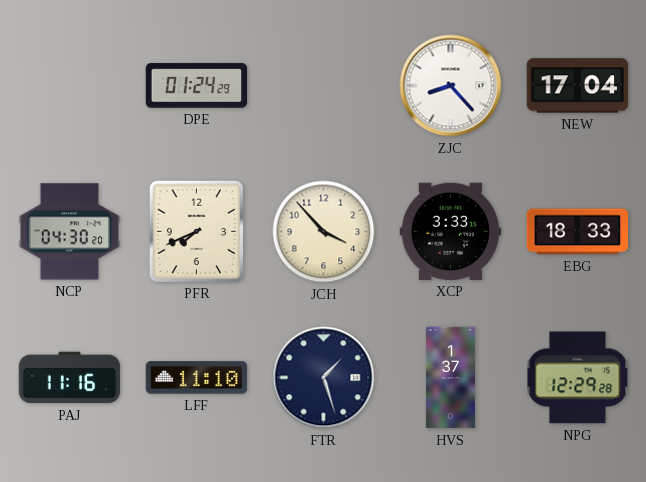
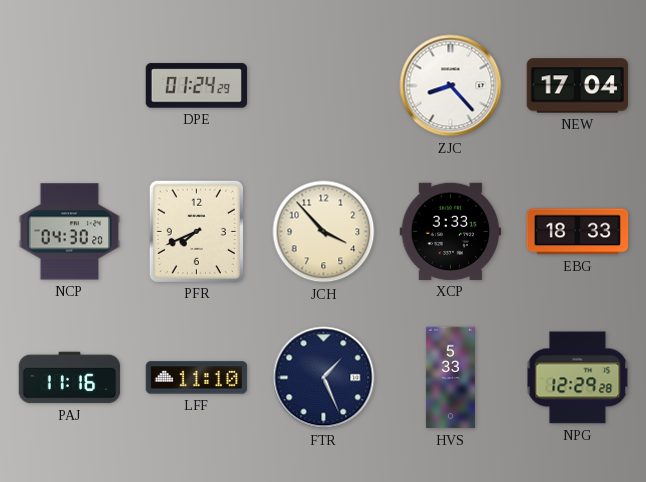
FTR: 1:27 -> 1:26 (324, 378)
HVS: 1:37 -> 5:33 (450, 378)
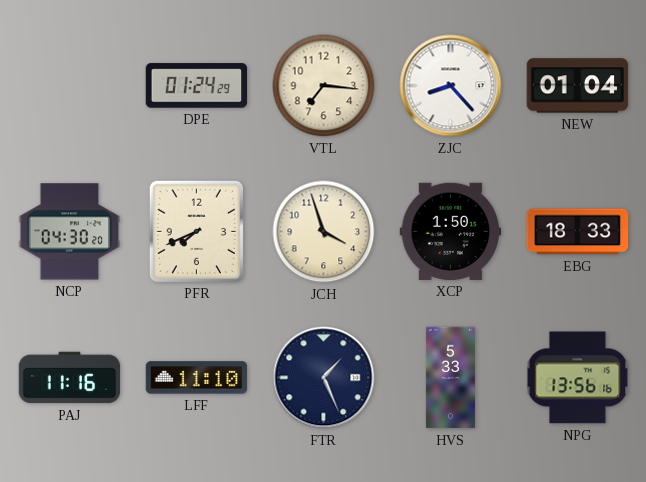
VTL: none -> 7:16 (324, 86)
NEW: 17:04 -> 01:04 (578, 86)
JCH: 3:53 -> 3:57 (324, 232)
XCP: 3:33 -> 1:50 (451, 231)
NPG: 12:29 -> 13:56 (578, 378)
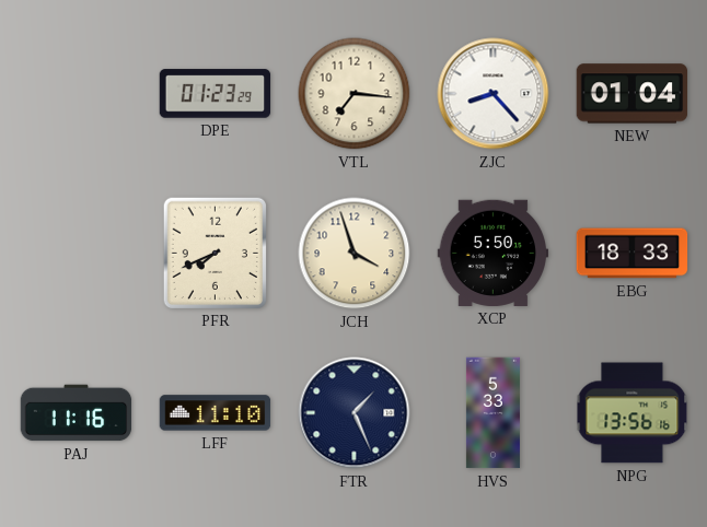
DPE: 01:24 -> 01:23 (216, 94)
NCP: 04:30 -> none (70, 232)
XCP: 1:50 -> 5:50 (494, 253)
